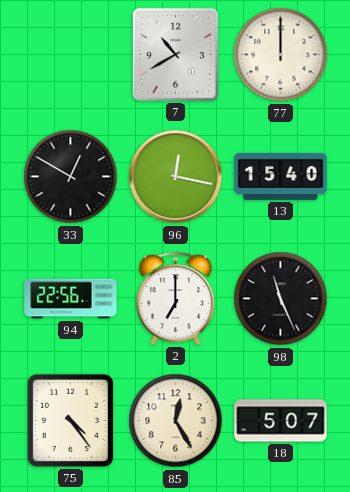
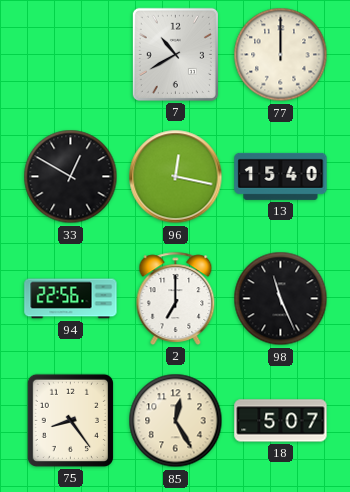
75: 4:24 -> 8:24 (70, 420)
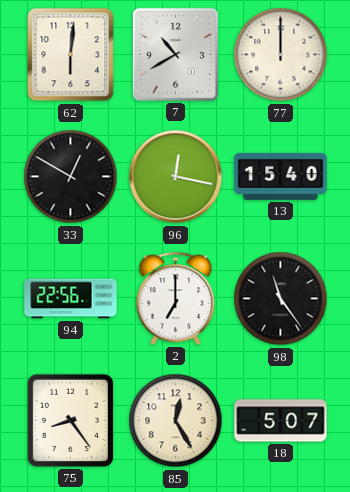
62: none -> 6:01 (71, 55)
98: 11:26 -> 11:24 (281, 299)
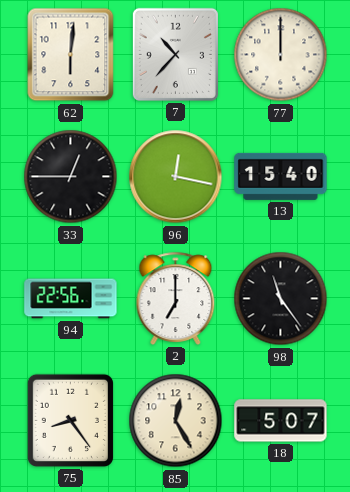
7: 10:40 -> 10:37 (175, 54)
33: 12:50 -> 12:45 (71, 177)
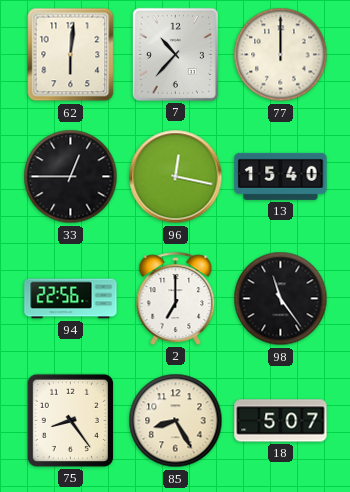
85: 12:25 -> 8:25 (176, 421)
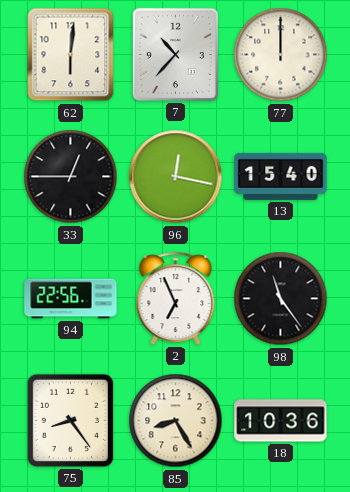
2: 7:00 -> 6:56 (176, 298)
18: 5:07 -> 10:36 (281, 421)
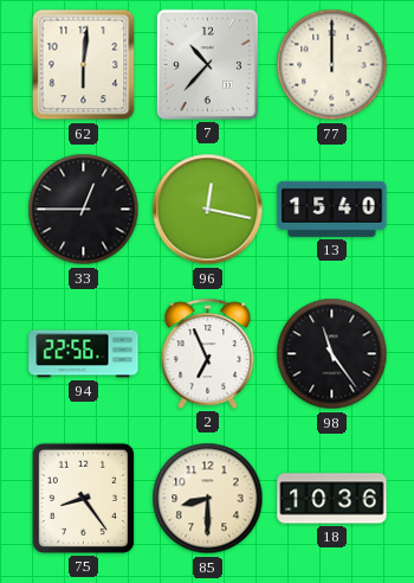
85: 8:25 -> 8:30 (208, 499)
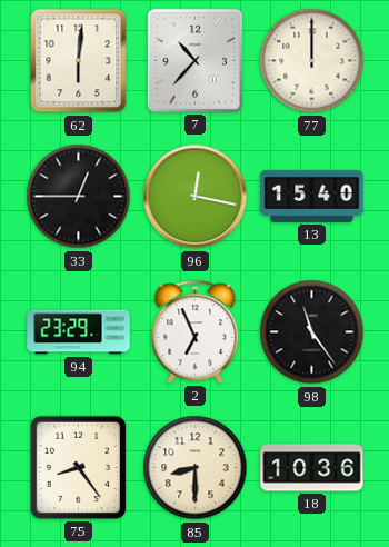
94: 22:56 -> 23:29 (79, 332)
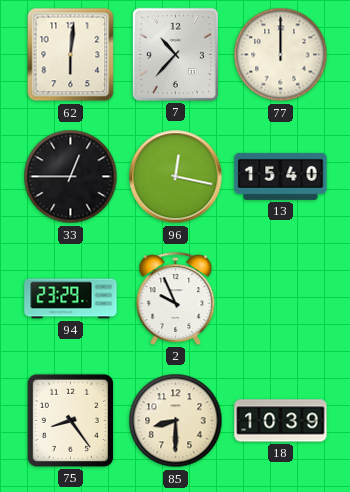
2: 6:56 -> 9:56 (176, 298)
98: 11:24 -> none (312, 332)
18: 10:36 -> 10:39 (281, 421)
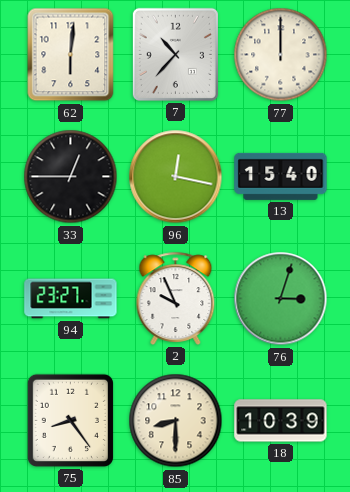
94: 23:29 -> 23:27 (71, 299)
76: none -> 3:03 (281, 299)
